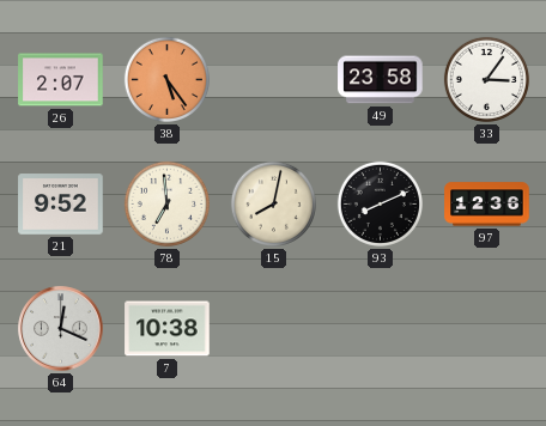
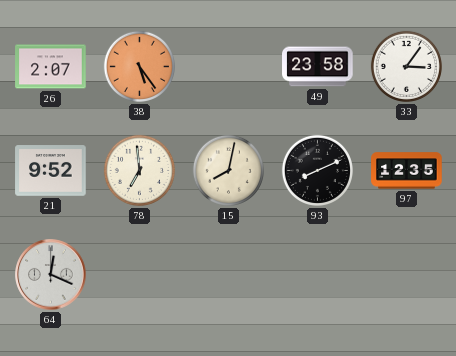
97: 12:36 -> 12:35 (407, 171)
7: 10:38 -> none (168, 329)
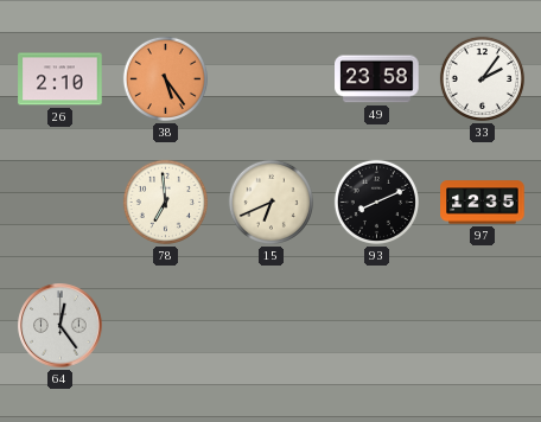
26: 2:07 -> 2:10 (61, 79)
33: 3:06 -> 2:06 (482, 78)
21: 9:52 -> none (51, 171)
15: 8:02 -> 6:41 (270, 202)
64: 12:19 -> 12:24 (61, 326)
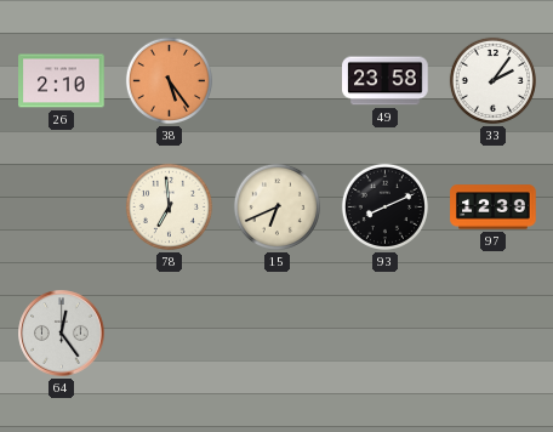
97: 12:35 -> 12:39 (494, 208)
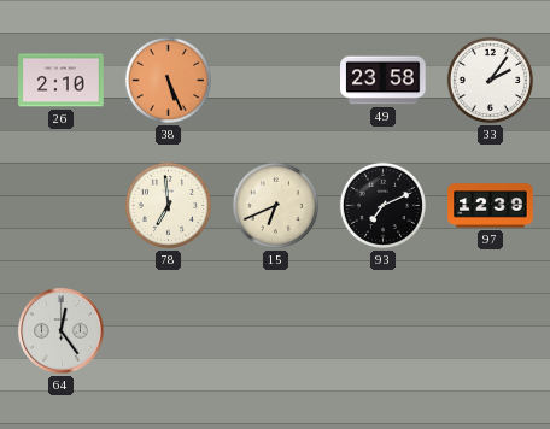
38: 5:24 -> 5:26 (168, 80)
93: 8:11 -> 7:11 (382, 205)
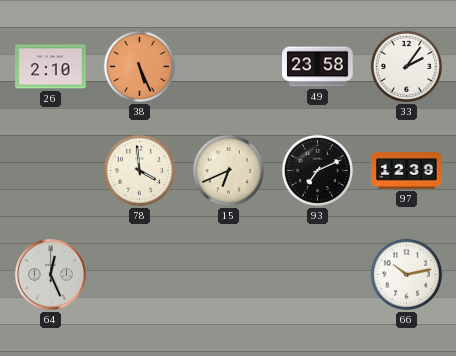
78: 6:59 -> 3:59 (139, 170)
64: 12:24 -> 12:26 (51, 275)
66: none -> 10:13 (406, 274)
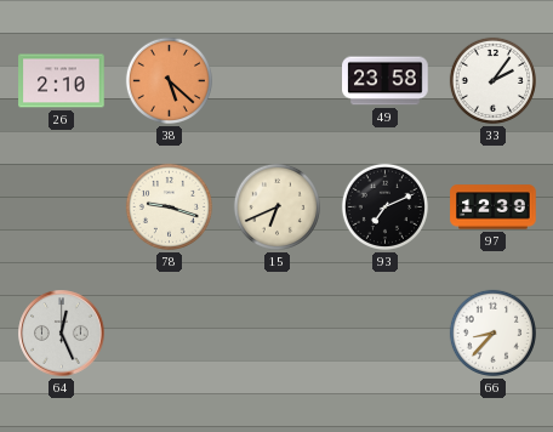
38: 5:26 -> 5:22 (169, 80)
78: 3:59 -> 9:18 (169, 206)
66: 10:13 -> 8:37 (492, 332)
